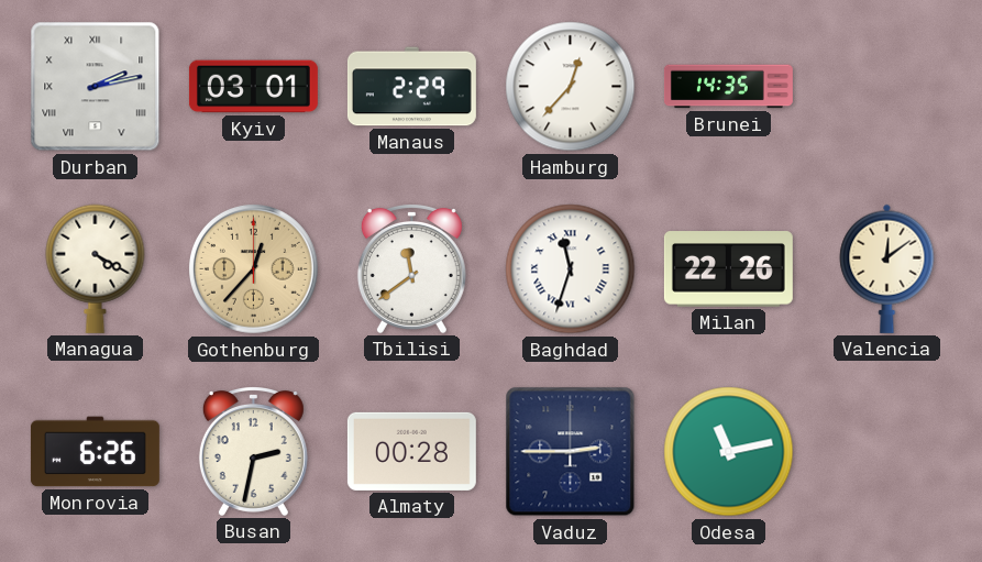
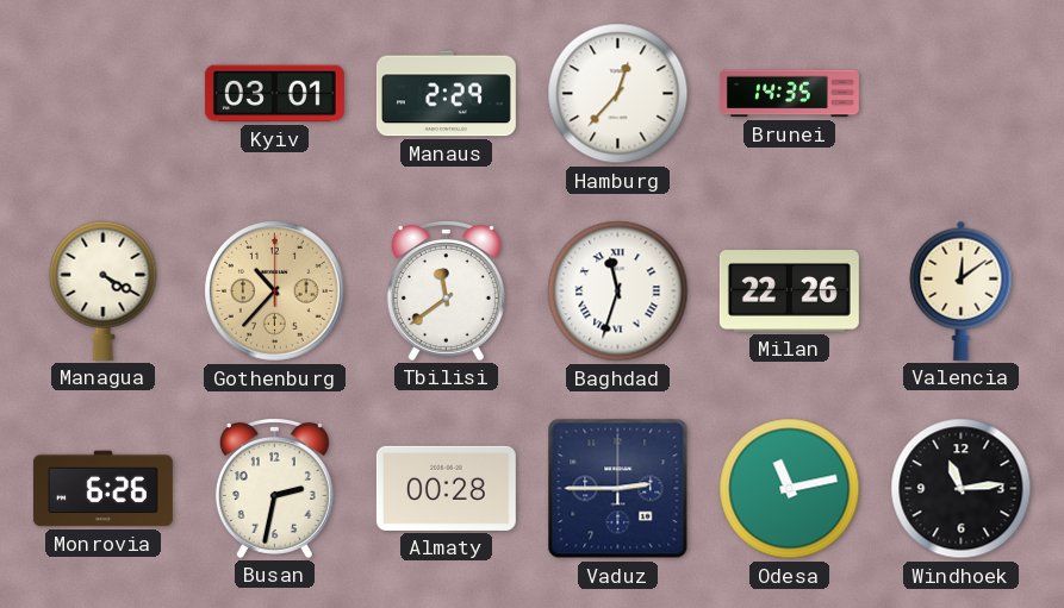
Durban: 2:13 -> none (96, 87)
Gothenburg: 12:37 -> 10:37 (274, 290)
Windhoek: none -> 11:14 (962, 489)
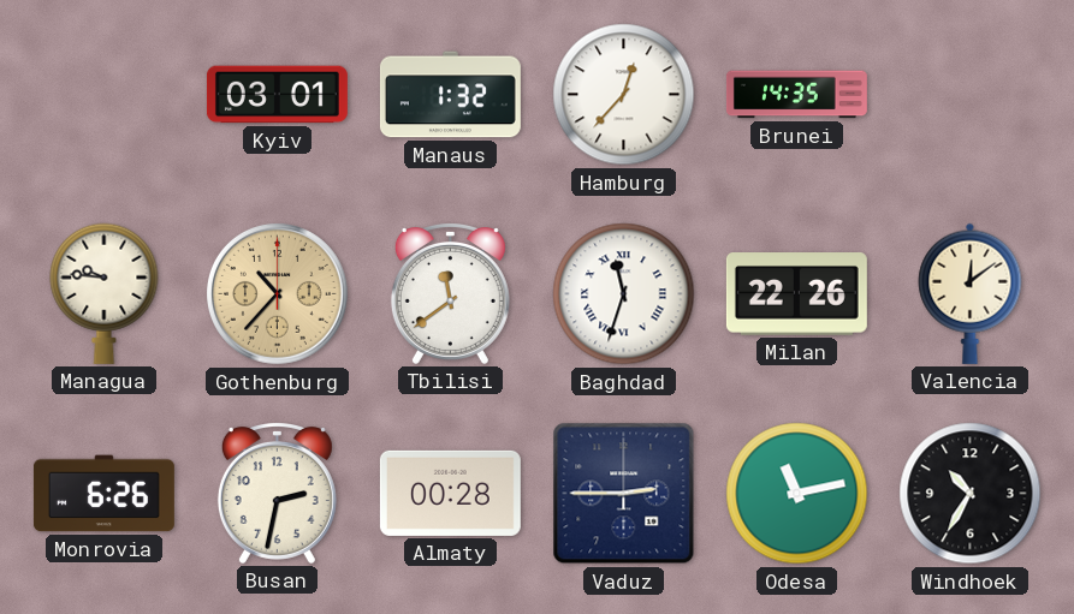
Manaus: 2:29 -> 1:32 (450, 95)
Managua: 4:20 -> 9:46 (105, 293)
Windhoek: 11:14 -> 10:35 (971, 494)
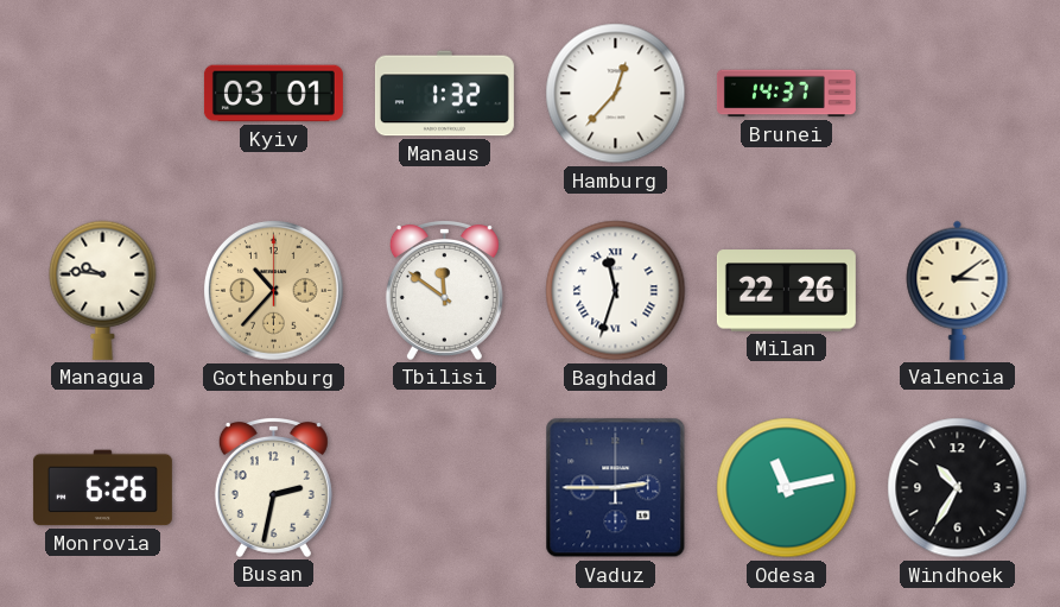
Brunei: 14:35 -> 14:37 (786, 94)
Tbilisi: 11:39 -> 11:51 (444, 291)
Valencia: 12:09 -> 3:09 (958, 290)
Almaty: 00:28 -> none (450, 493)
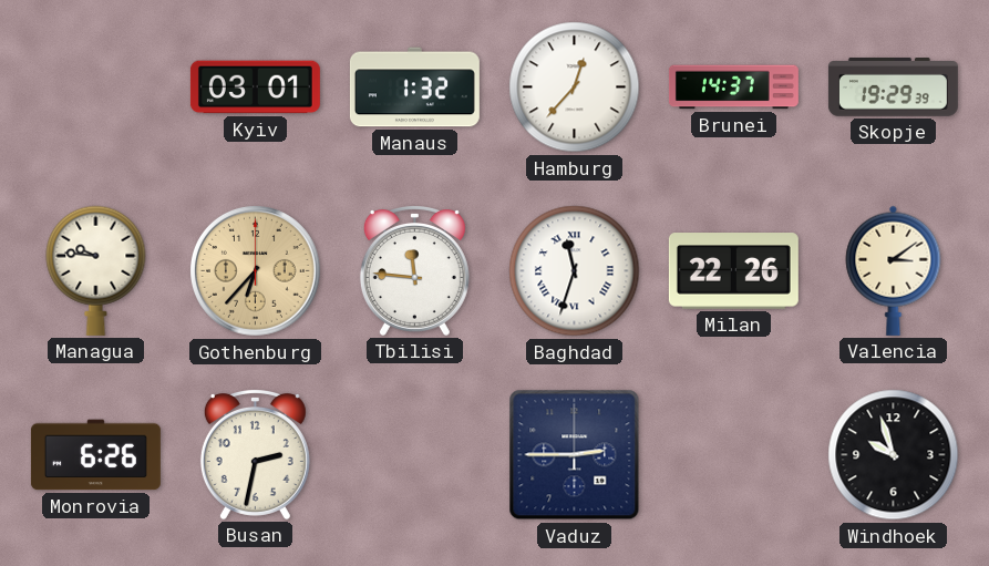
Skopje: none -> 19:29 (893, 88)
Gothenburg: 10:37 -> 6:37 (255, 270)
Tbilisi: 11:51 -> 11:46 (414, 271)
Odesa: 11:13 -> none (787, 488)
Windhoek: 10:35 -> 9:57 (894, 455)
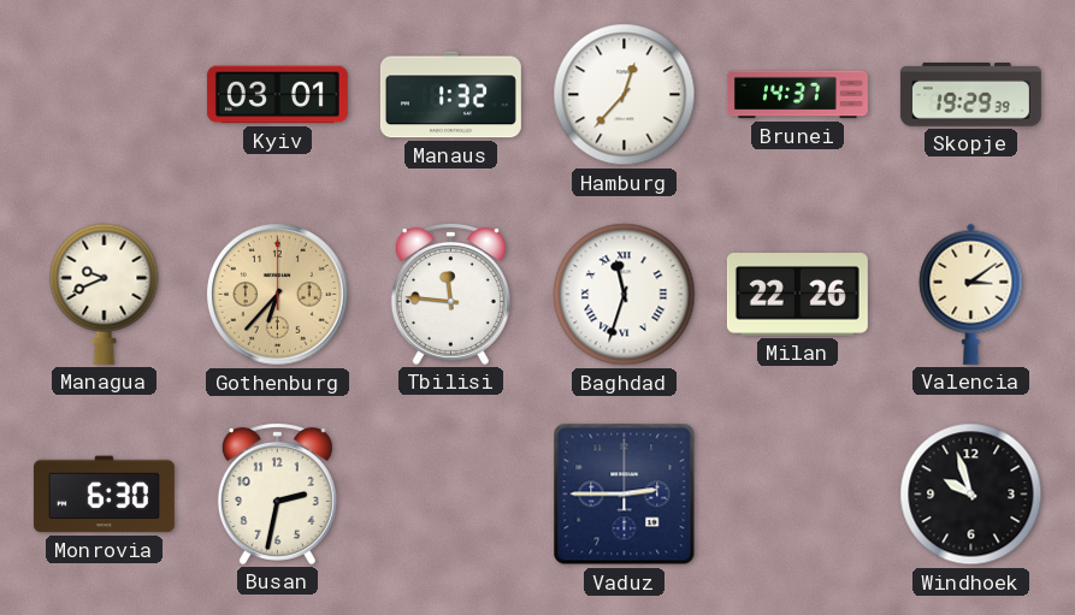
Managua: 9:46 -> 9:41 (105, 294)
Monrovia: 6:26 -> 6:30 (104, 495)
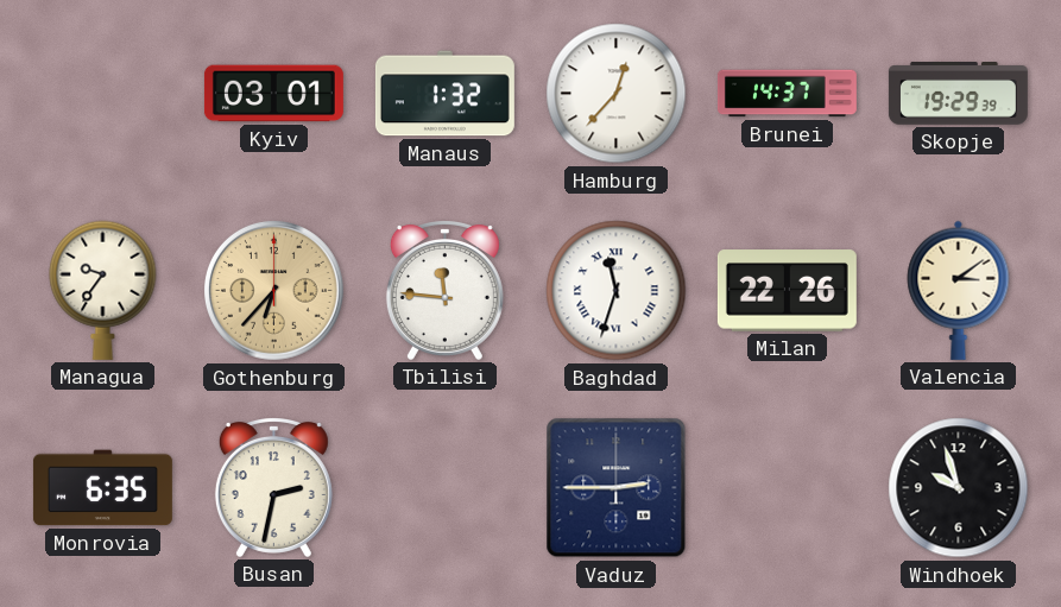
Managua: 9:41 -> 9:36 (103, 290)
Monrovia: 6:30 -> 6:35 (102, 488)
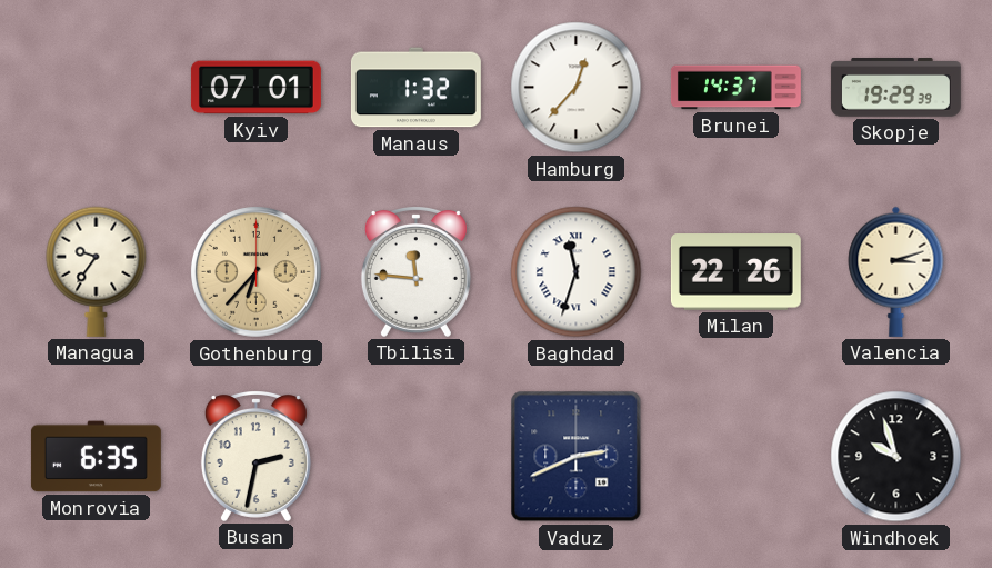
Kyiv: 03:01 -> 07:01 (255, 88)
Valencia: 3:09 -> 3:12 (896, 271)
Vaduz: 2:45 -> 2:41 (577, 457)
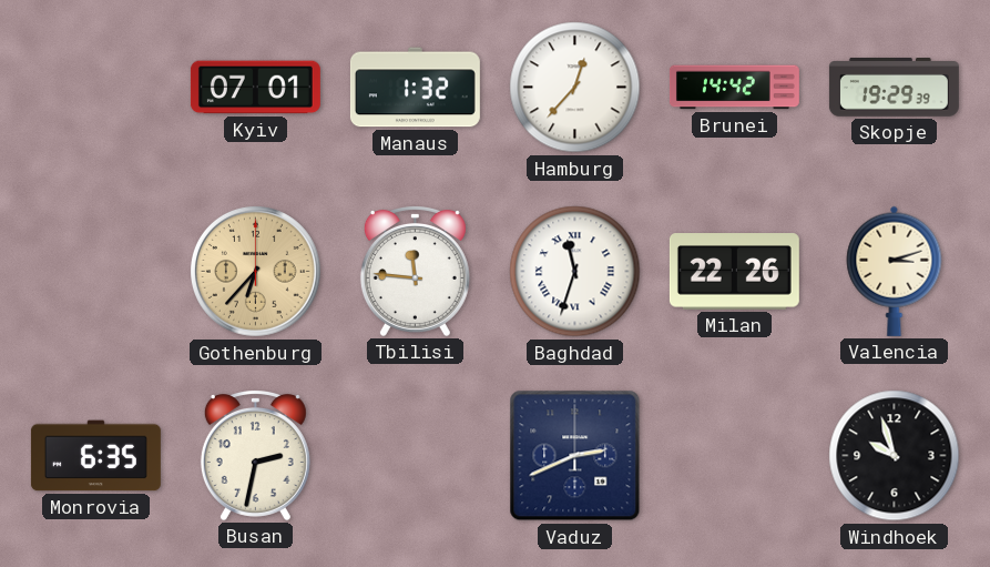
Brunei: 14:37 -> 14:42 (734, 88)
Managua: 9:36 -> none (97, 271)
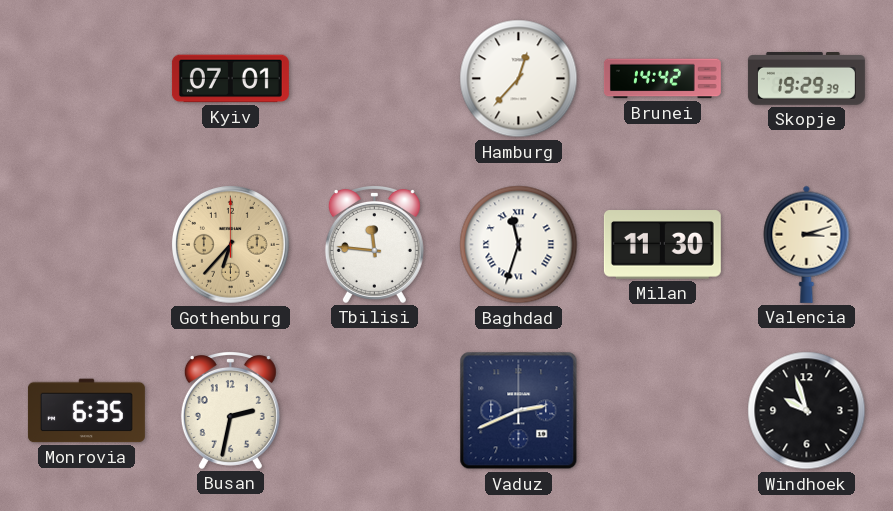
Manaus: 1:32 -> none (415, 88)
Milan: 22:26 -> 11:30 (662, 245)
